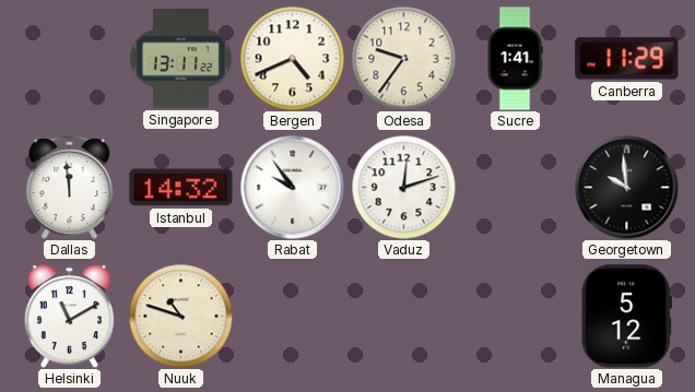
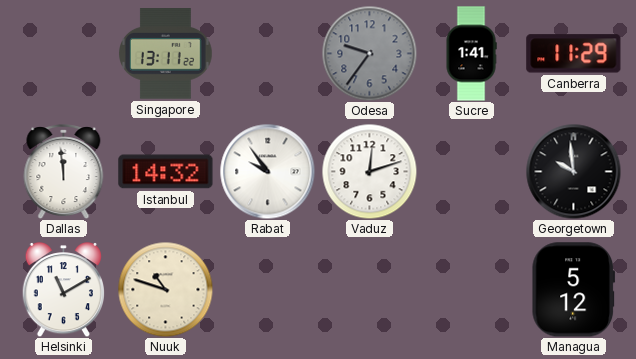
Bergen: 4:41 -> none (292, 58)
Odesa dial: cream -> grey (369, 53)
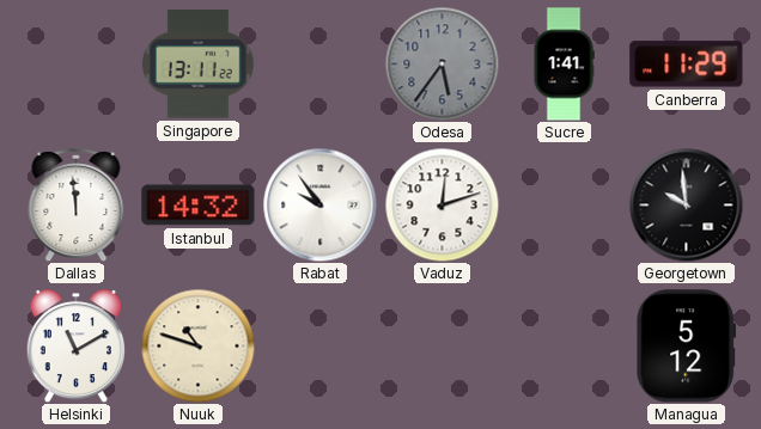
Odesa: 9:36 -> 5:36 (442, 63)
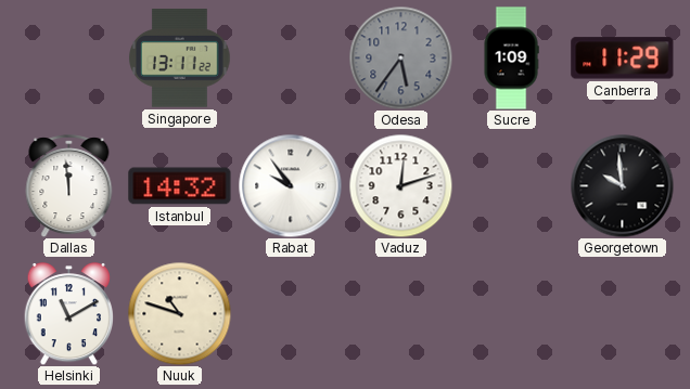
Sucre: 1:41 -> 1:09 (511, 59)
Managua: 5:12 -> none (686, 347)
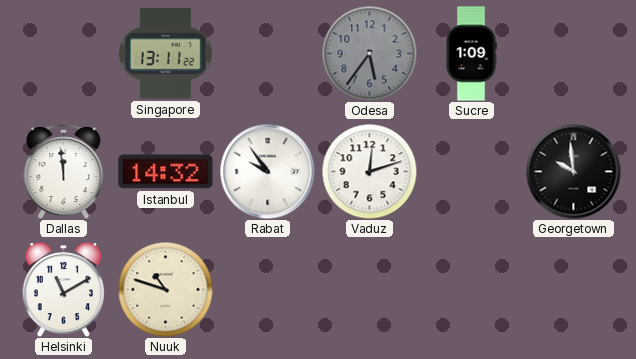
Canberra: 11:29 -> none (623, 59)
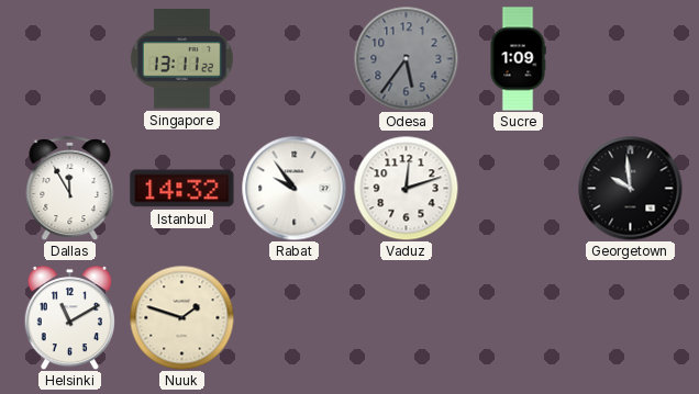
Dallas: 11:59 -> 11:55 (70, 189)
Nuuk: 10:48 -> 1:48 (181, 317)
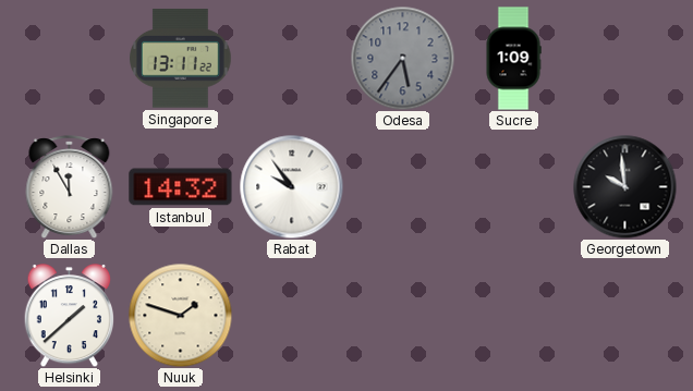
Vaduz: 12:12 -> none (406, 188)
Helsinki: 11:10 -> 1:38 (69, 316)
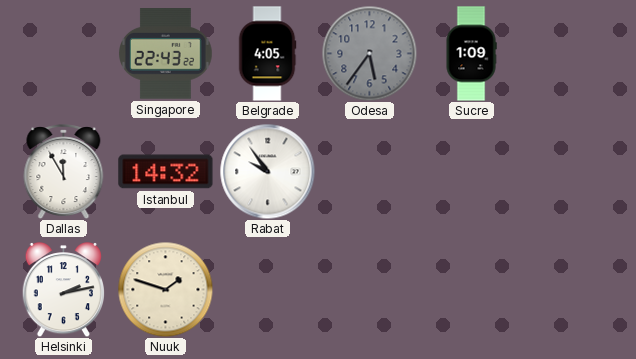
Singapore: 13:11 -> 22:43 (166, 54)
Belgrade: none -> 4:05 (267, 54)
Georgetown: 9:59 -> none (624, 186)
Helsinki: 1:38 -> 2:13 (63, 290)
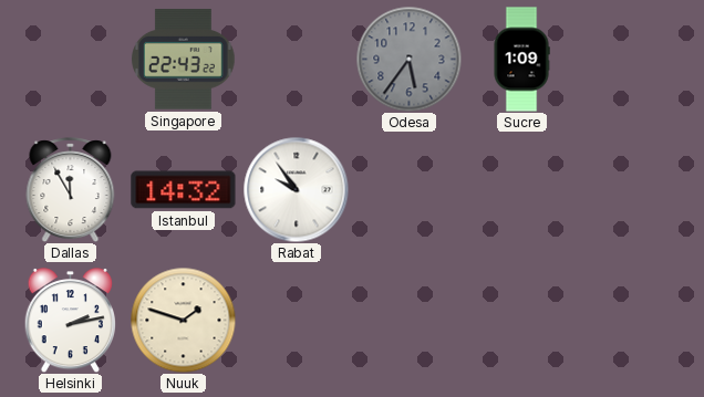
Belgrade: 4:05 -> none (267, 54)
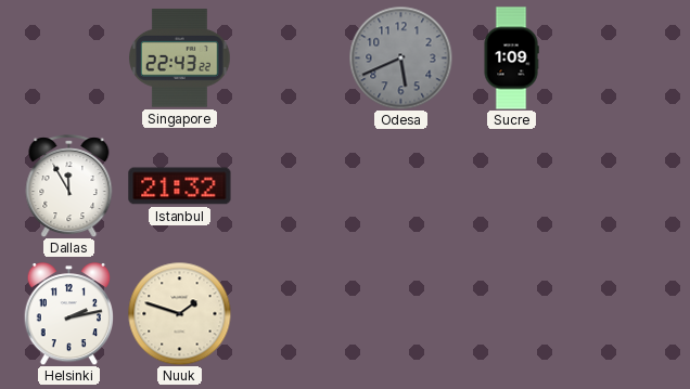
Odesa: 5:36 -> 5:41 (400, 57)
Istanbul: 14:32 -> 21:32 (180, 186)
Rabat: 9:54 -> none (296, 189)
